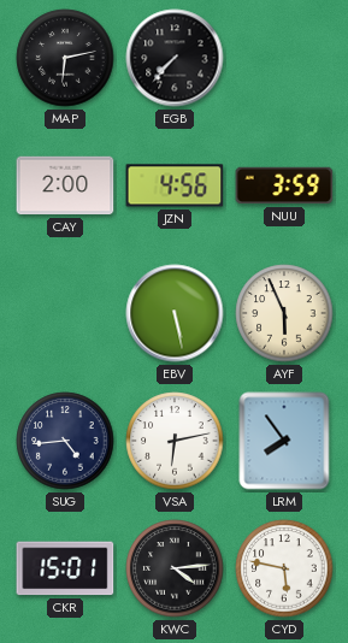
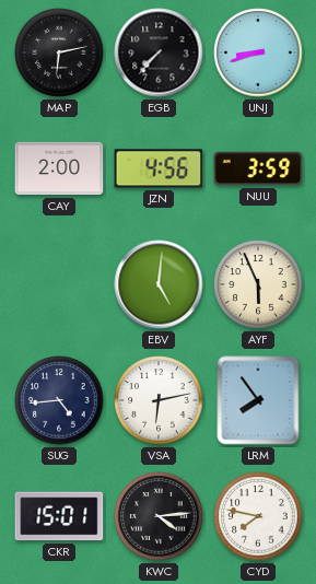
UNJ: none -> 8:42 (258, 52)
EBV: 5:28 -> 5:01 (159, 284)
CYD: 5:47 -> 7:47 (258, 516)
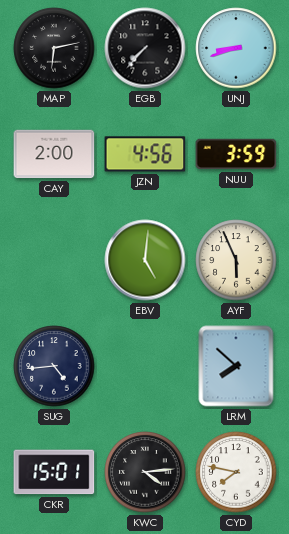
VSA: 6:13 -> none (159, 400)
LRM: 7:54 -> 7:52 (236, 366)
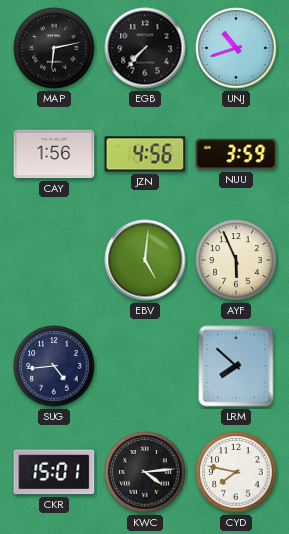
UNJ: 8:42 -> 10:42 (236, 48)
CAY: 2:00 -> 1:56 (54, 154)
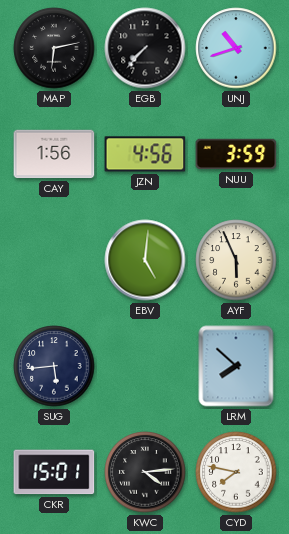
SUG: 4:44 -> 5:44 (54, 366)
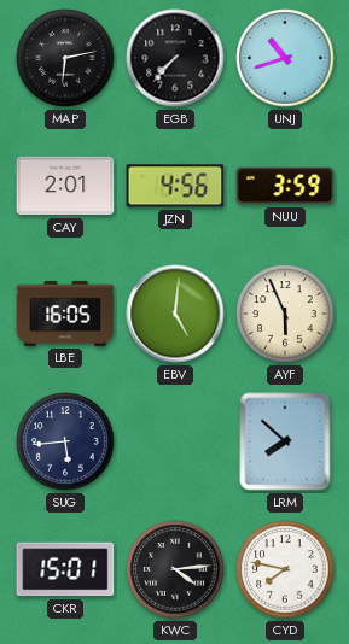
CAY: 1:56 -> 2:01 (65, 186)
LBE: none -> 16:05 (65, 314)
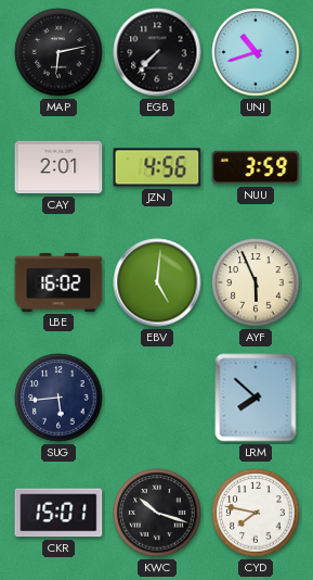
LBE: 16:05 -> 16:02 (58, 282)
KWC: 4:14 -> 10:18 (157, 513)
